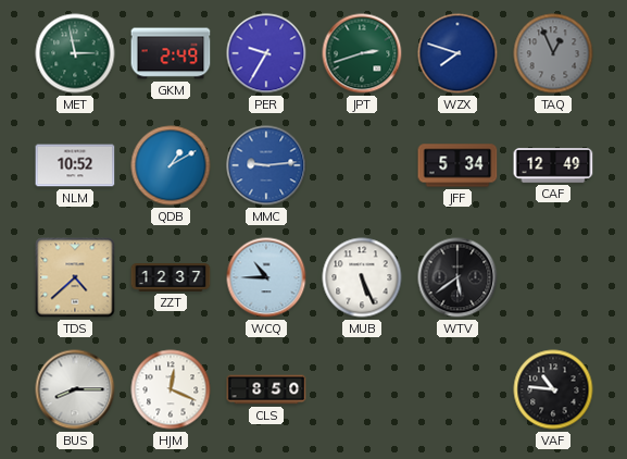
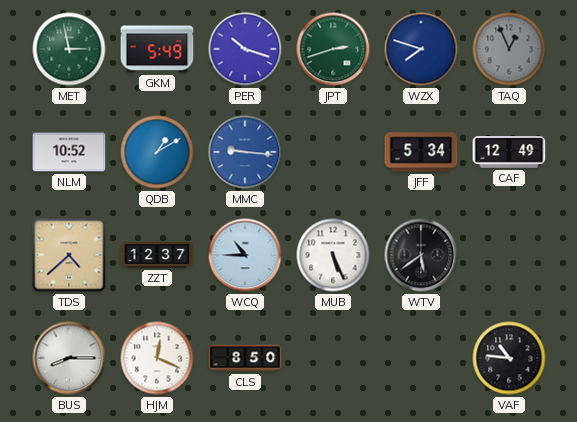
GKM: 2:49 -> 5:49 (157, 49)
PER: 9:35 -> 10:18 (245, 49)
MMC: 9:14 -> 9:16 (245, 152)
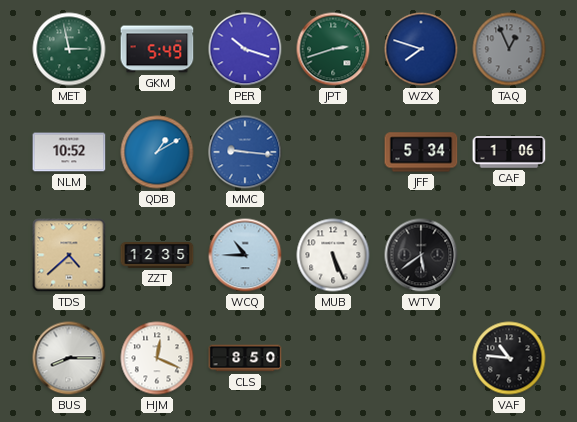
CAF: 12:49 -> 1:06 (509, 152)
ZZT: 12:37 -> 12:35 (157, 255)
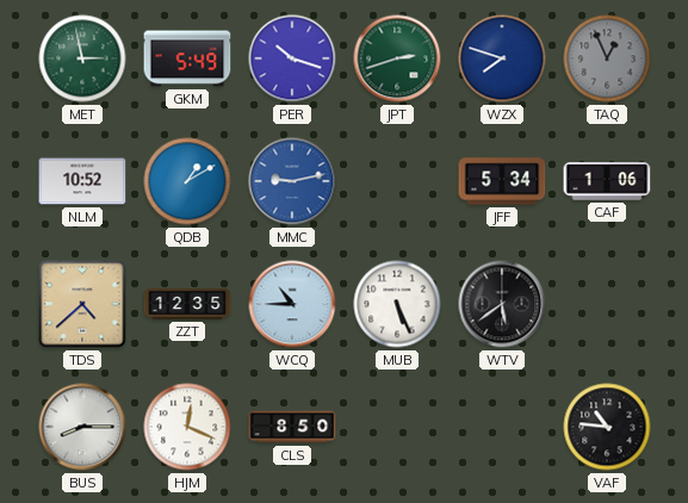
MMC: 9:16 -> 9:13 (292, 181)
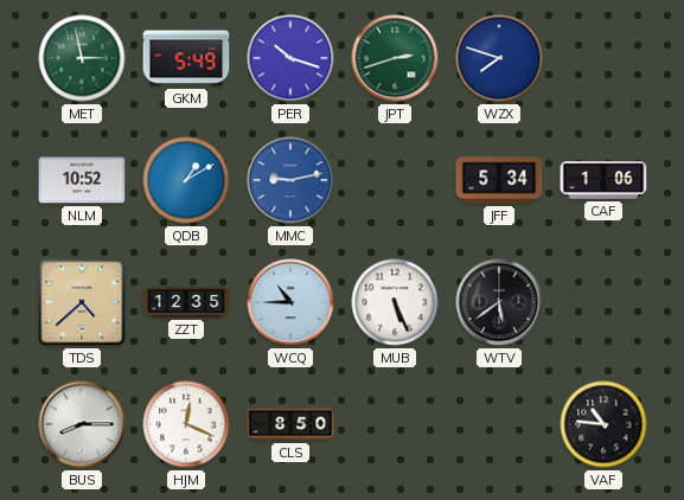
TAQ: 12:56 -> none (607, 58)
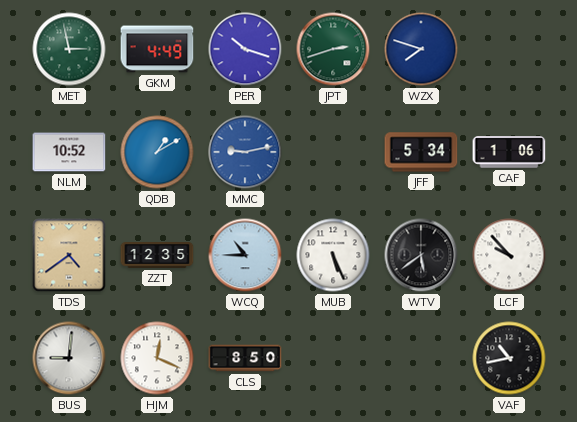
GKM: 5:49 -> 4:49 (157, 49)
TDS: 4:38 -> 4:39 (69, 255)
LCF: none -> 9:53 (509, 255)
BUS: 8:15 -> 9:01 (69, 358)
VAF: 10:46 -> 10:43 (509, 358)
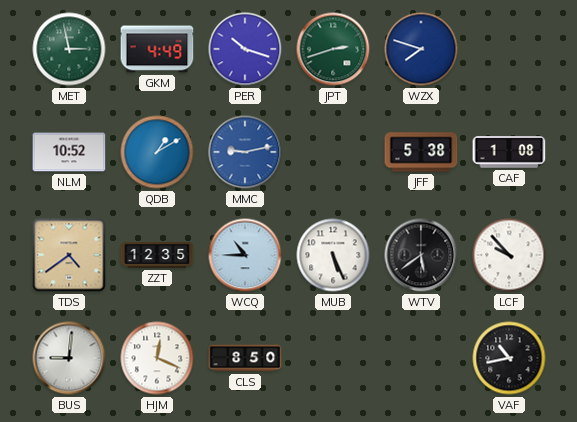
JFF: 5:34 -> 5:38 (421, 152)
CAF: 1:06 -> 1:08 (509, 152)
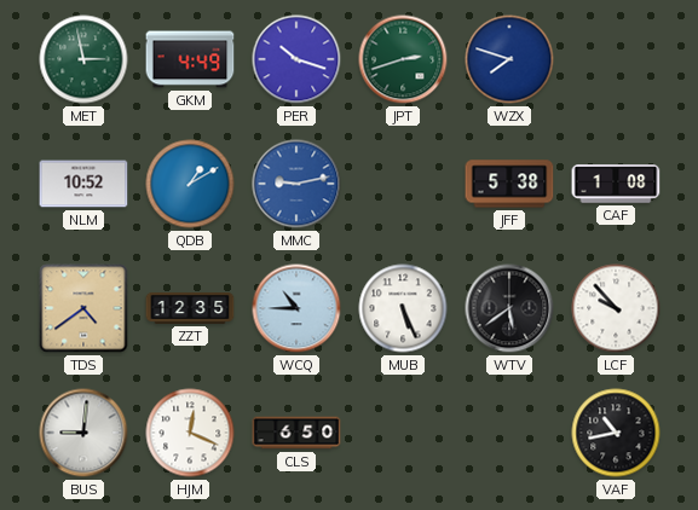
CLS: 8:50 -> 6:50 (296, 433)
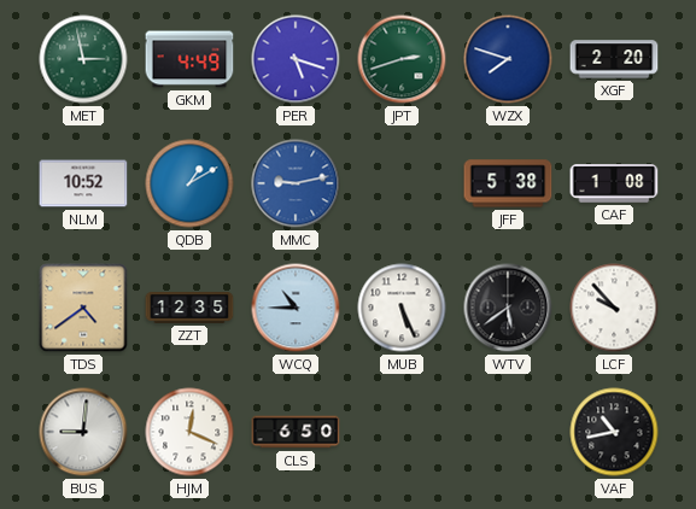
PER: 10:18 -> 5:18 (296, 59)
XGF: none -> 2:20 (614, 59)
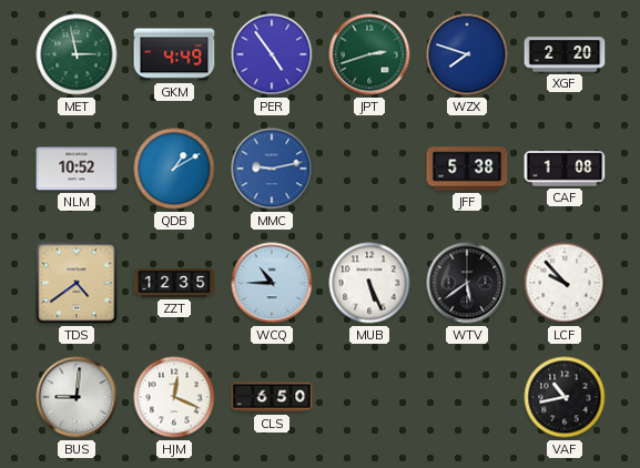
PER: 5:18 -> 4:54 (272, 54)
